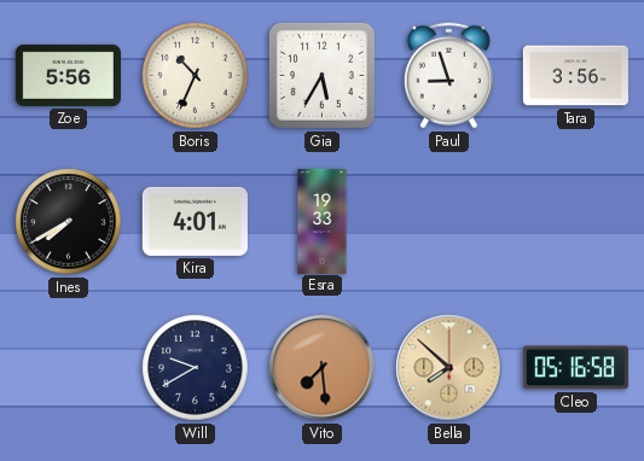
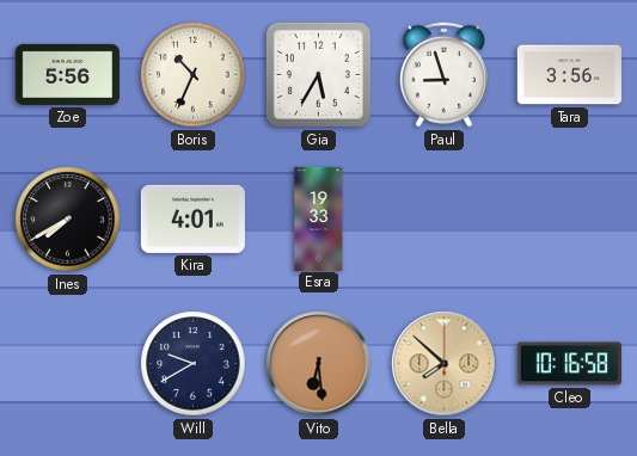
Vito: 7:29 -> 6:29 (319, 364)
Cleo: 05:16 -> 10:16 (569, 364)
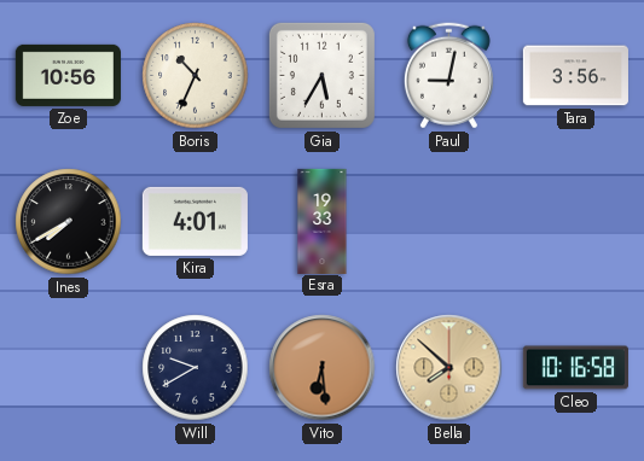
Zoe: 5:56 -> 10:56 (68, 75)
Paul: 8:57 -> 9:02 (448, 76)
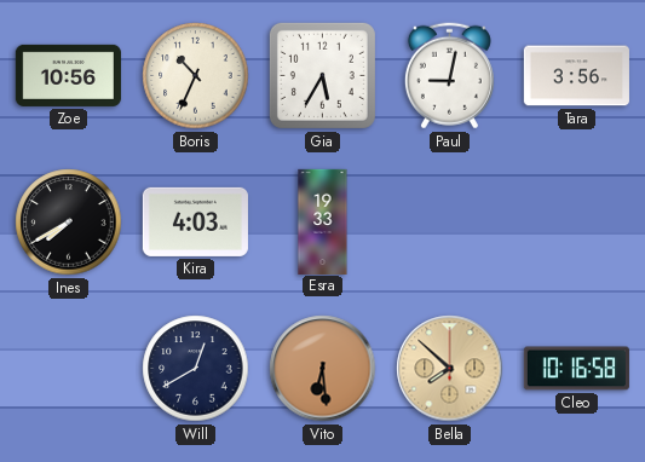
Kira: 4:01 -> 4:03 (195, 221)
Will: 9:40 -> 12:40 (196, 369)
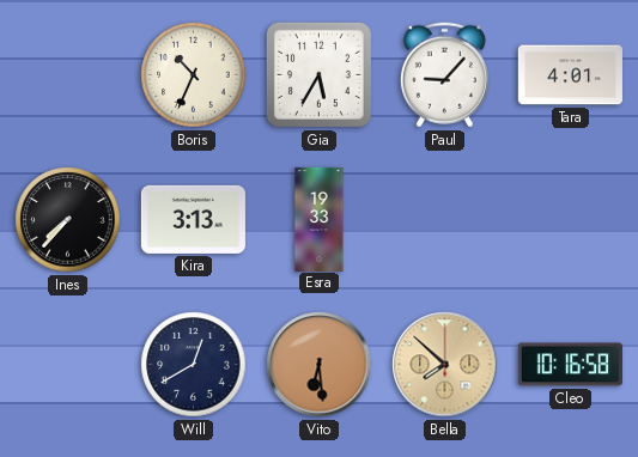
Zoe: 10:56 -> none (68, 75)
Paul: 9:02 -> 9:07 (444, 75)
Tara: 3:56 -> 4:01 (570, 75)
Ines: 7:40 -> 7:37 (68, 220)
Kira: 4:03 -> 3:13 (193, 219)
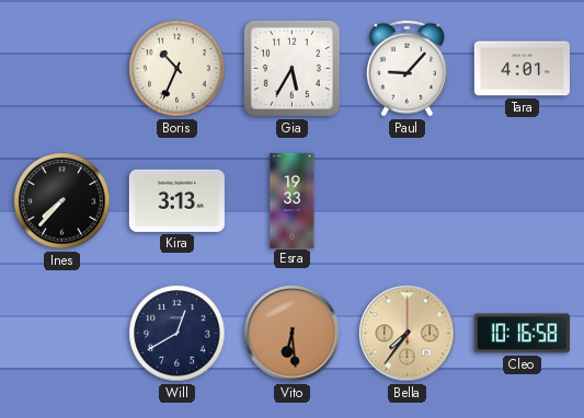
Bella: 7:52 -> 7:36 (408, 334)
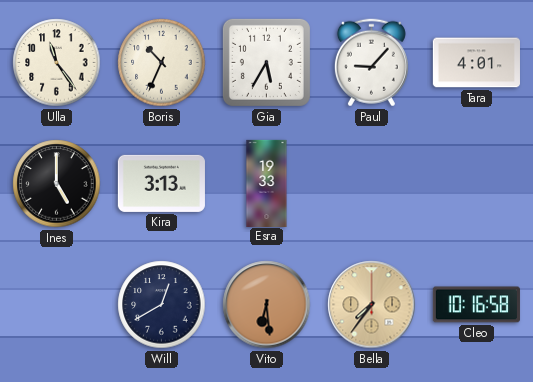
Ulla: none -> 11:24 (57, 63)
Ines: 7:37 -> 5:00 (57, 184)
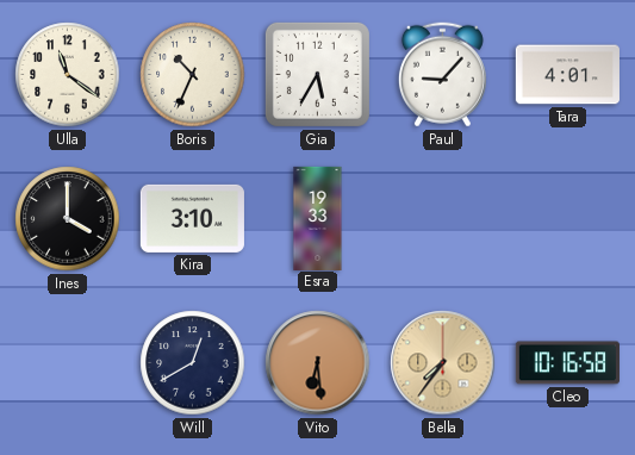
Ulla: 11:24 -> 11:21 (68, 75)
Ines: 5:00 -> 4:00 (68, 219)
Kira: 3:13 -> 3:10 (192, 218)
